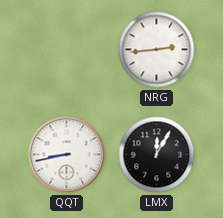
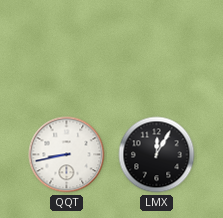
NRG: 2:44 -> none (157, 50)
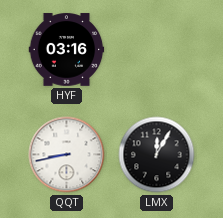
HYF: none -> 03:16 (67, 50)
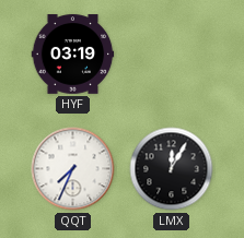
HYF: 03:16 -> 03:19 (73, 55)
QQT: 8:43 -> 7:34 (73, 169)
